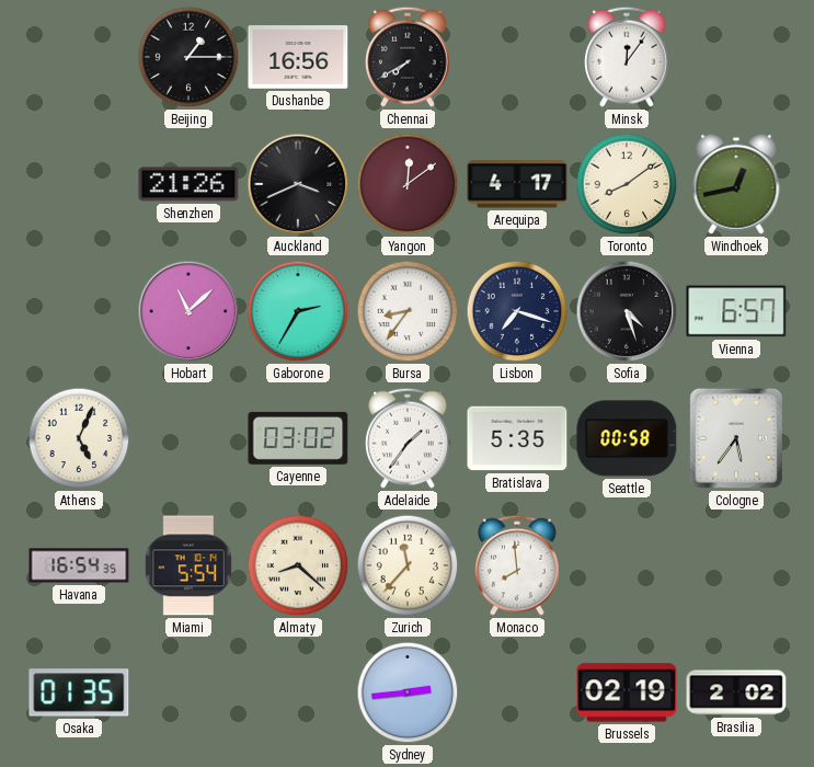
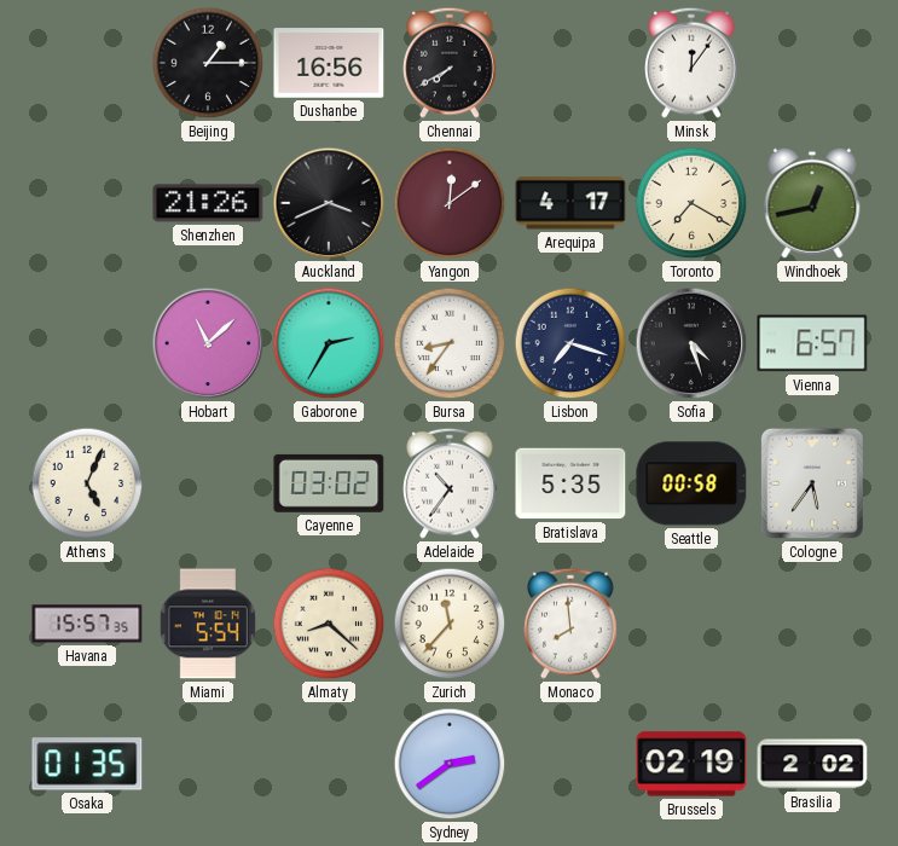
Toronto: 8:09 -> 7:20 (691, 203)
Adelaide: 1:36 -> 10:36 (451, 483)
Havana: 16:54 -> 15:57 (87, 624)
Sydney: 2:44 -> 2:39 (450, 764)
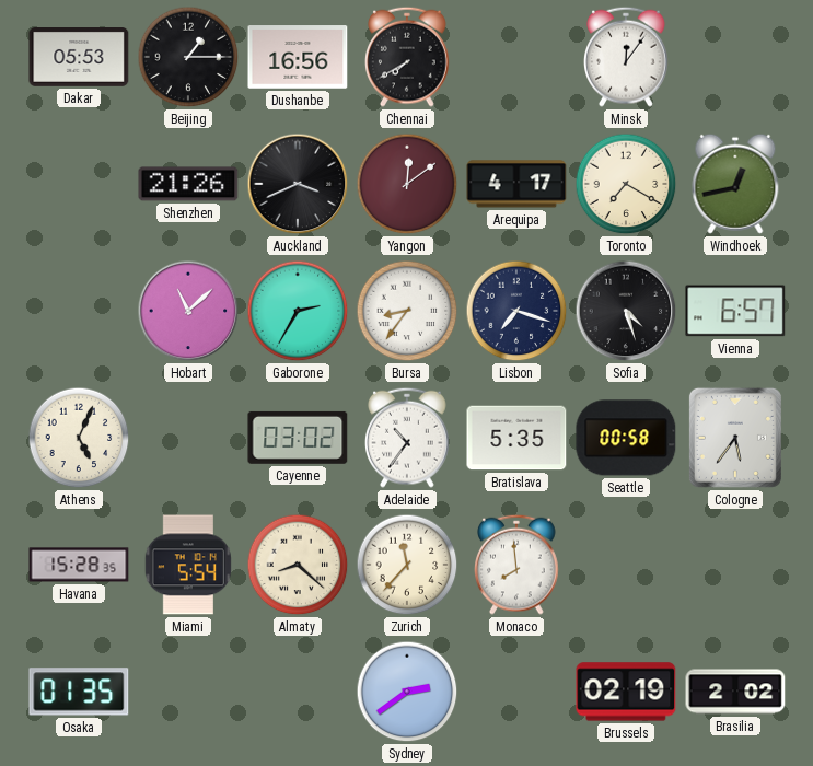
Dakar: none -> 05:53 (79, 58)
Havana: 15:57 -> 15:28 (79, 565)
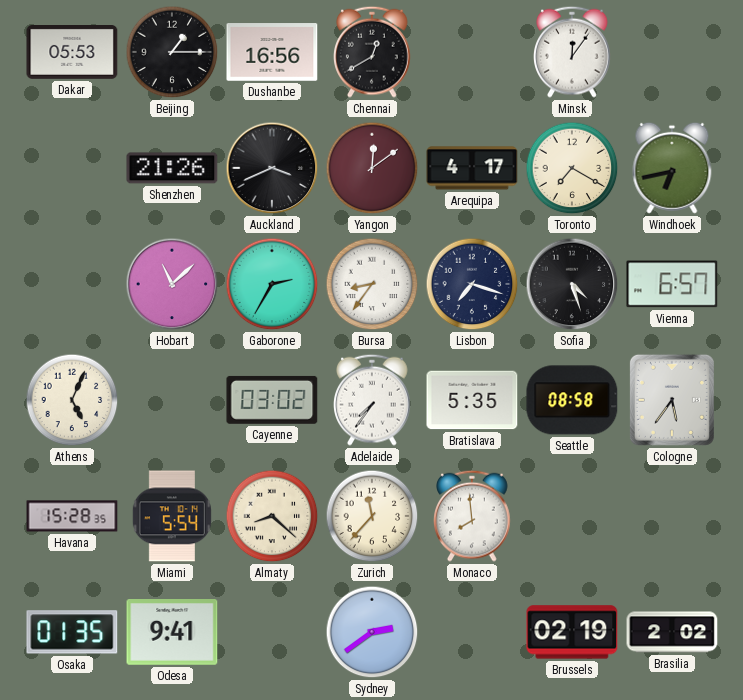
Chennai: 7:40 -> 12:40 (373, 52)
Windhoek: 12:43 -> 6:43 (672, 168)
Adelaide: 10:36 -> 7:36 (373, 400)
Seattle: 00:58 -> 08:58 (572, 400)
Odesa: none -> 9:41 (172, 633)
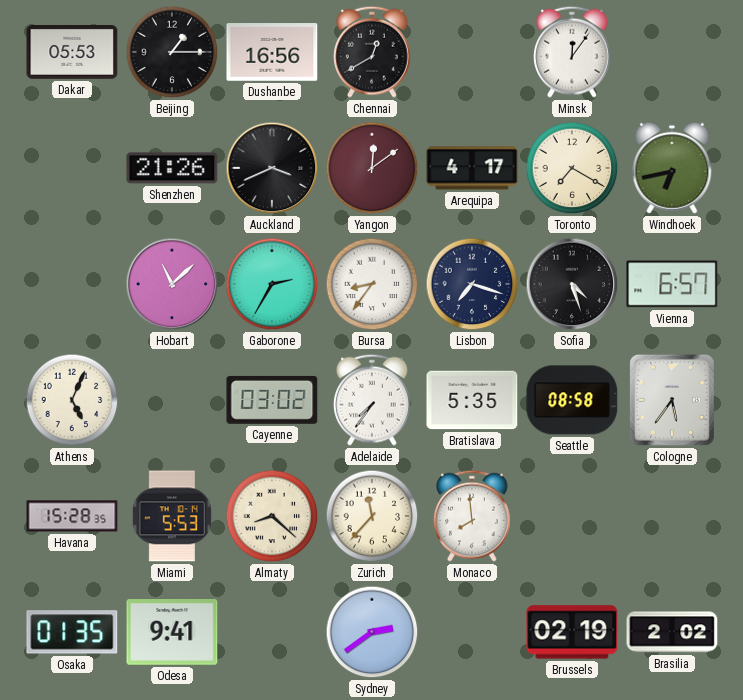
Miami: 5:54 -> 5:53 (172, 516)
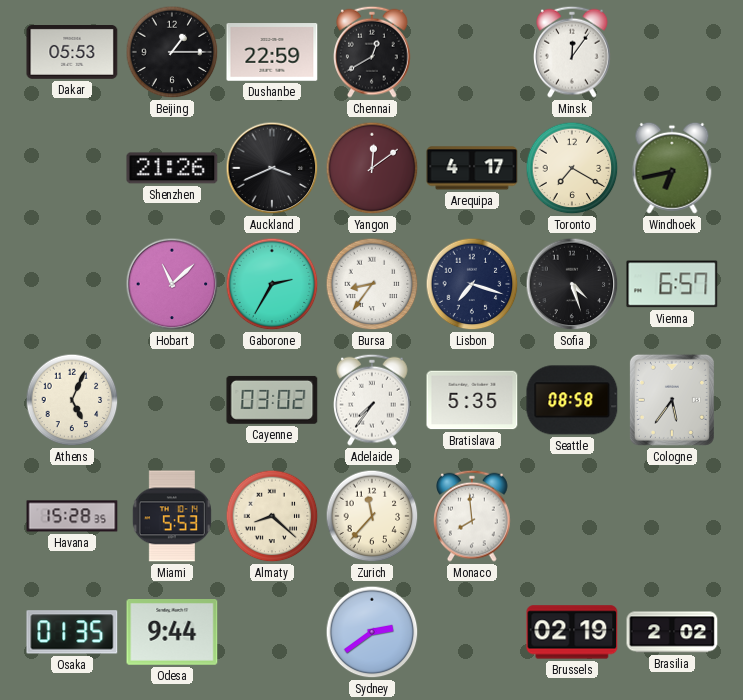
Dushanbe: 16:56 -> 22:59 (272, 52)
Odesa: 9:41 -> 9:44 (172, 633)
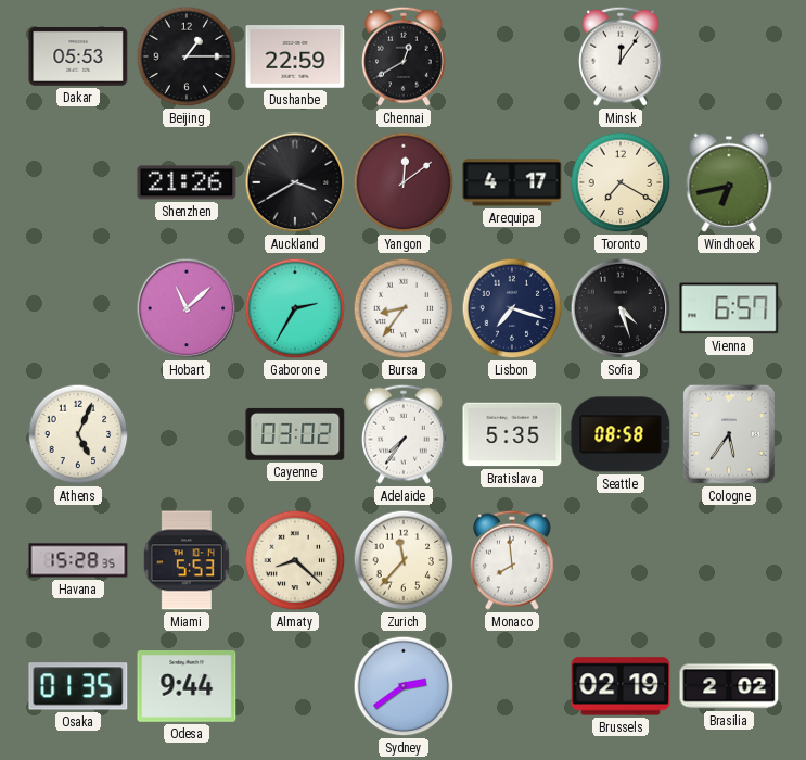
Auckland: 3:41 -> 3:40 (295, 182)
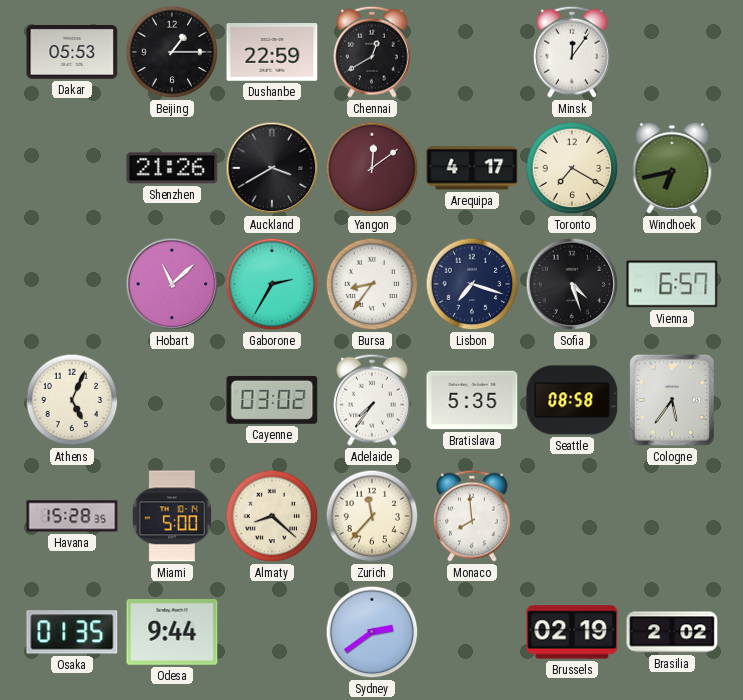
Miami: 5:53 -> 5:00 (172, 516)
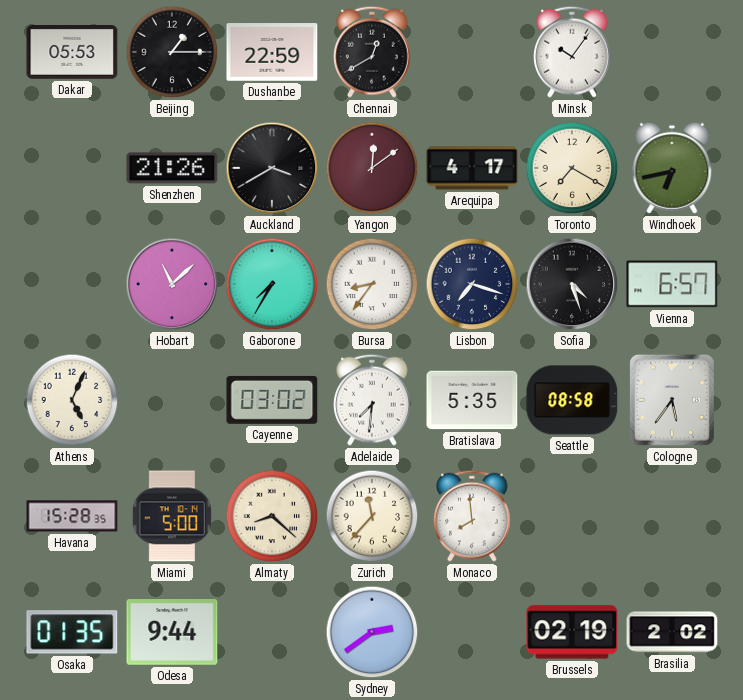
Minsk: 12:06 -> 10:06 (573, 52)
Gaborone: 2:35 -> 7:35 (272, 284)
Adelaide: 7:36 -> 7:31 (373, 400)
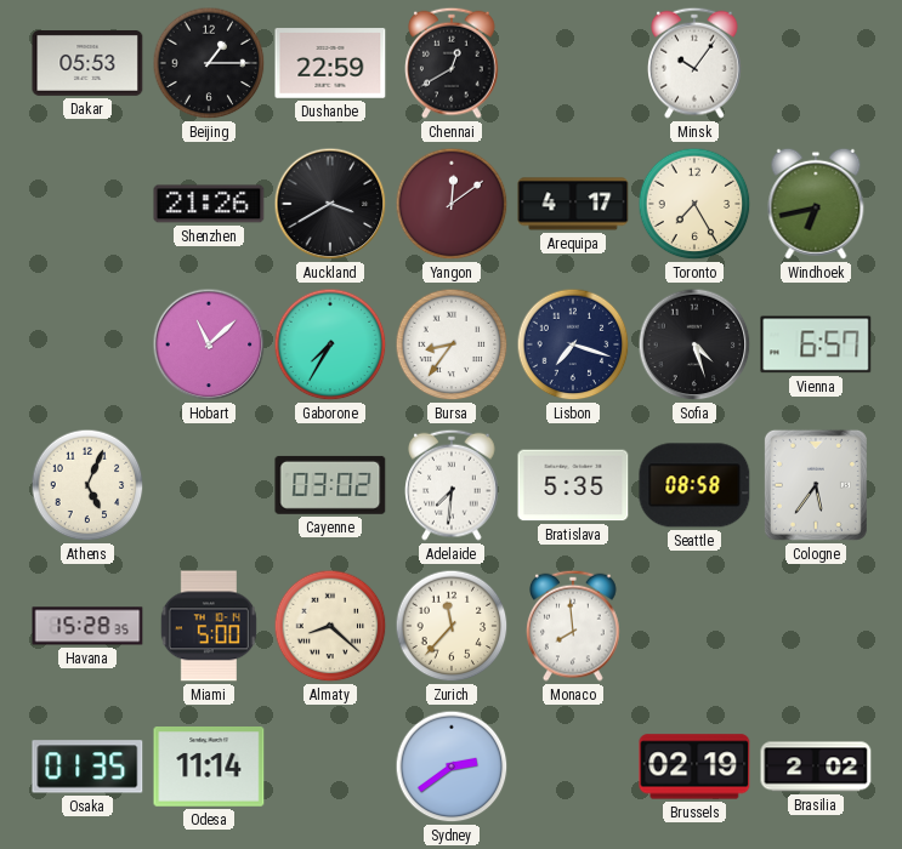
Toronto: 7:20 -> 7:25 (694, 204)
Odesa: 9:44 -> 11:14 (209, 768)
